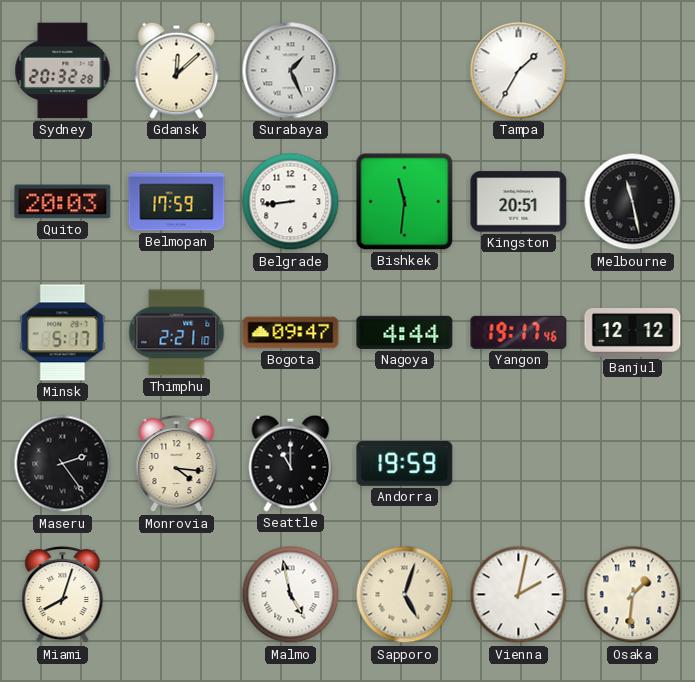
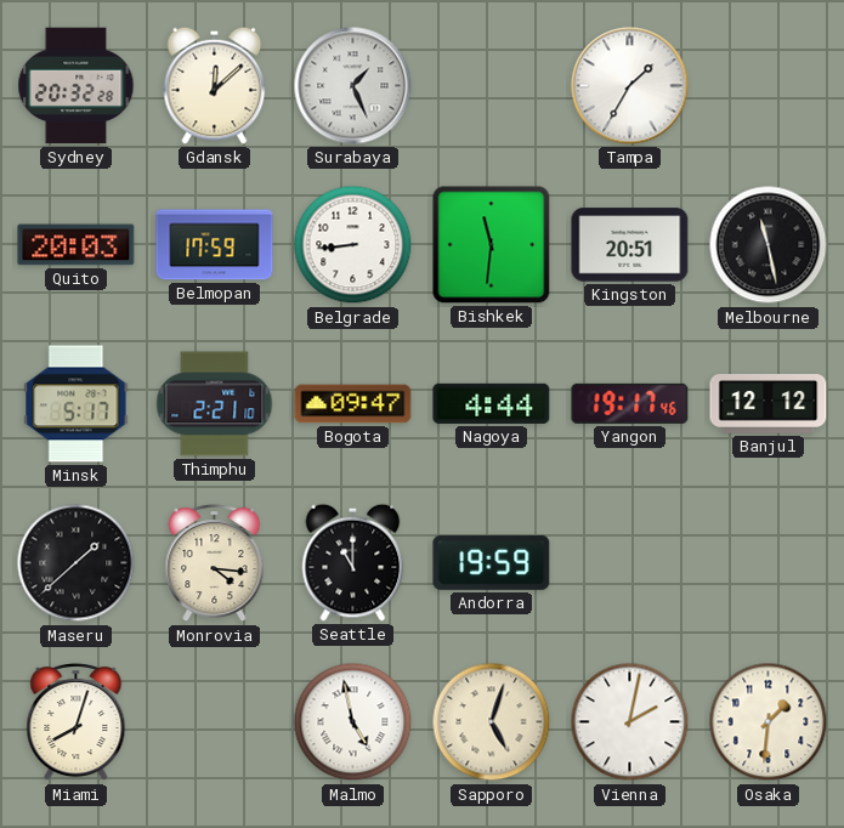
Maseru: 2:24 -> 1:38 (77, 563)
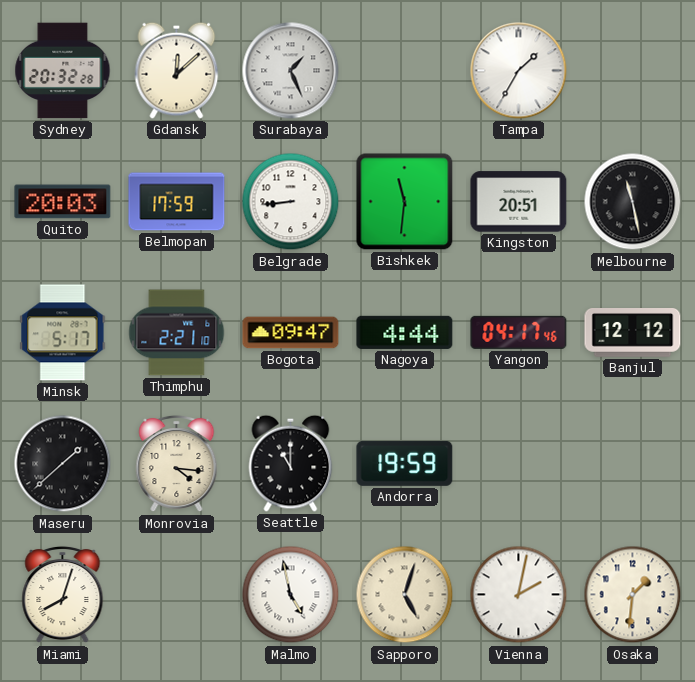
Yangon: 19:17 -> 04:17 (519, 332)
